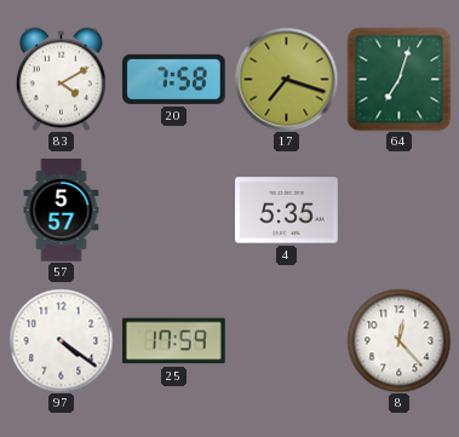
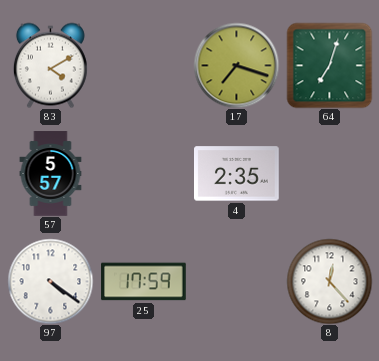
20: 7:58 -> none (174, 79)
4: 5:35 -> 2:35 (237, 174)
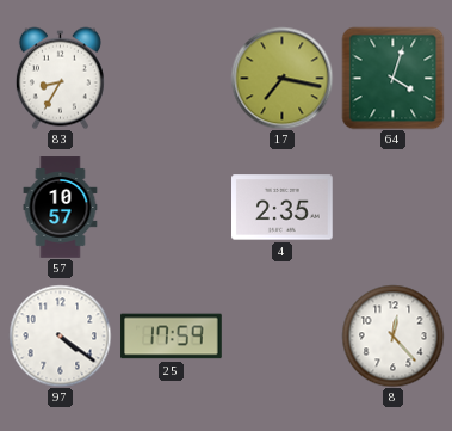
83: 4:10 -> 8:35 (60, 78)
17: 7:18 -> 7:17 (281, 78)
64: 7:03 -> 4:03 (392, 78)
57: 5:57 -> 10:57 (61, 208)
